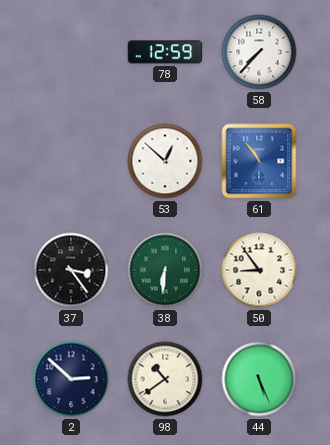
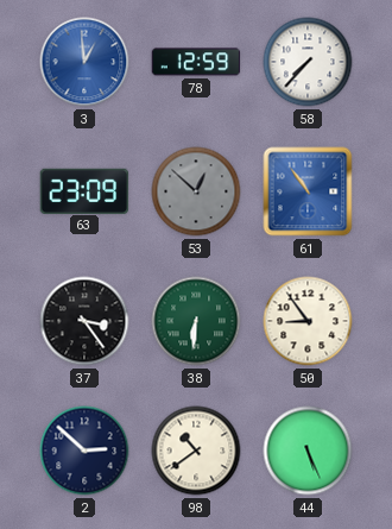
3: none -> 12:59 (84, 62)
63: none -> 23:09 (84, 190)
53 dial: white -> grey (196, 191)
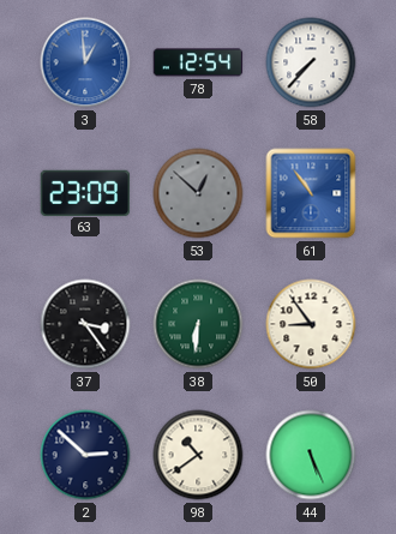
78: 12:59 -> 12:54 (198, 62)
